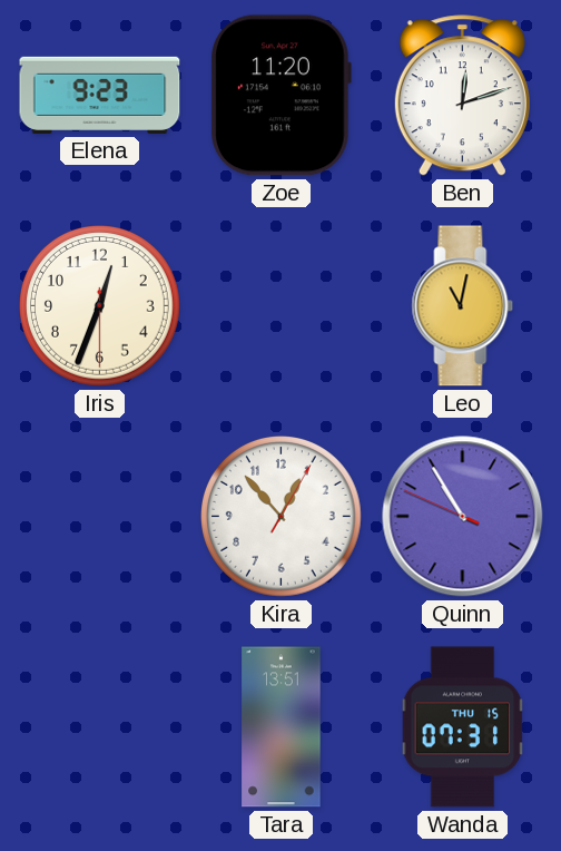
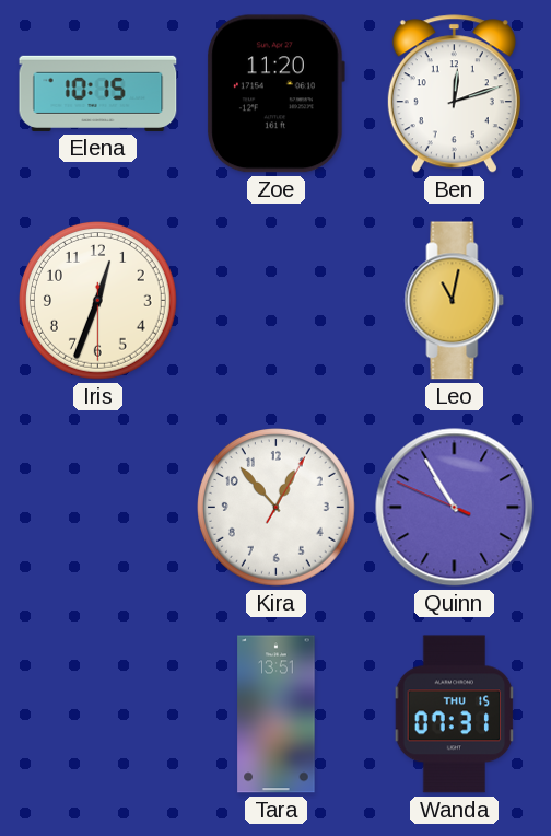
Elena: 9:23 -> 10:15 (98, 93)
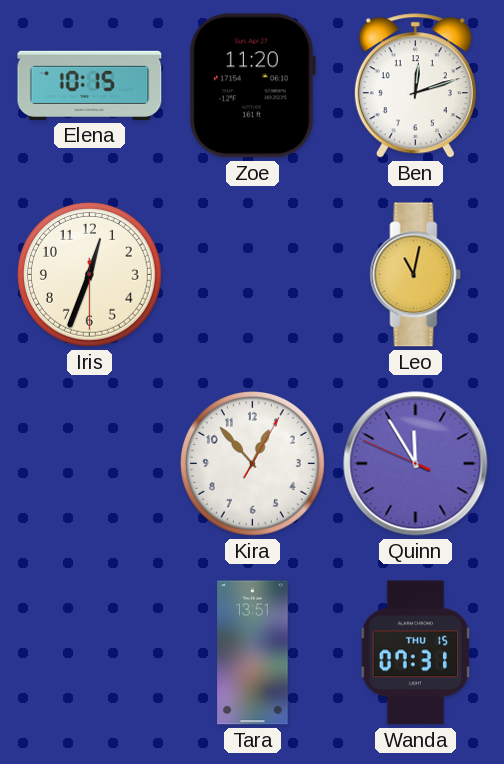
Quinn: 10:54 -> 11:54 (416, 464)
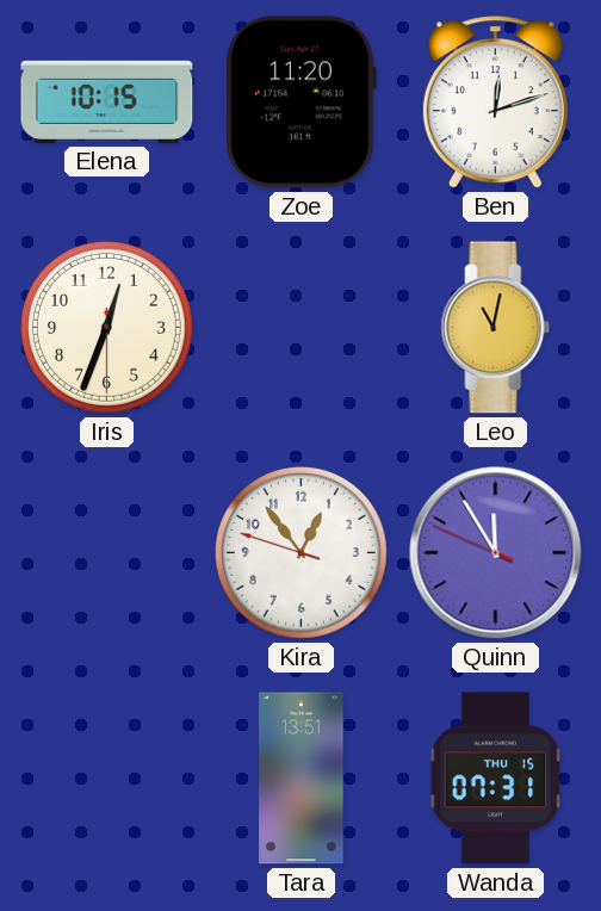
Kira: 12:53:05 -> 12:53:48 (302, 553)
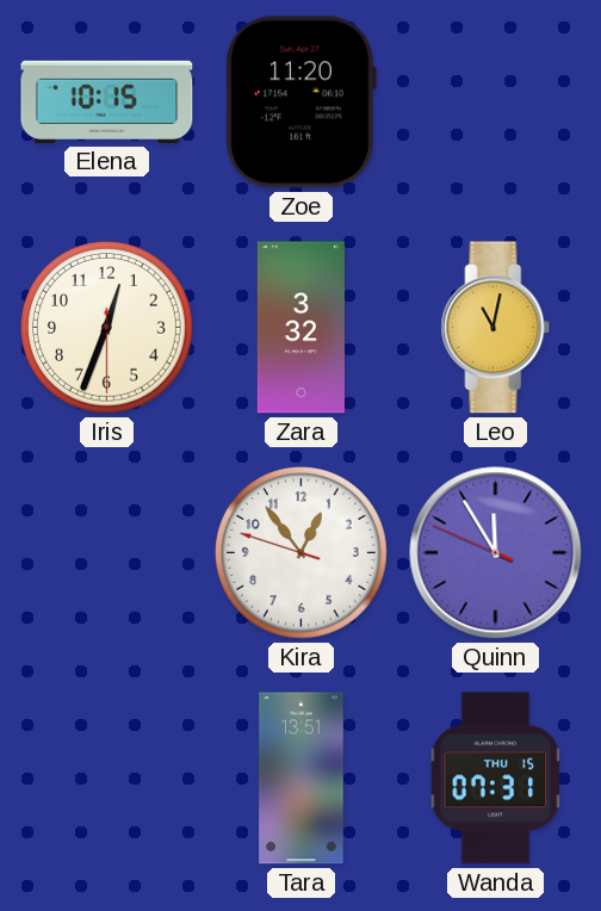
Ben: 12:12 -> none (495, 103)
Zara: none -> 3:32 (300, 328)
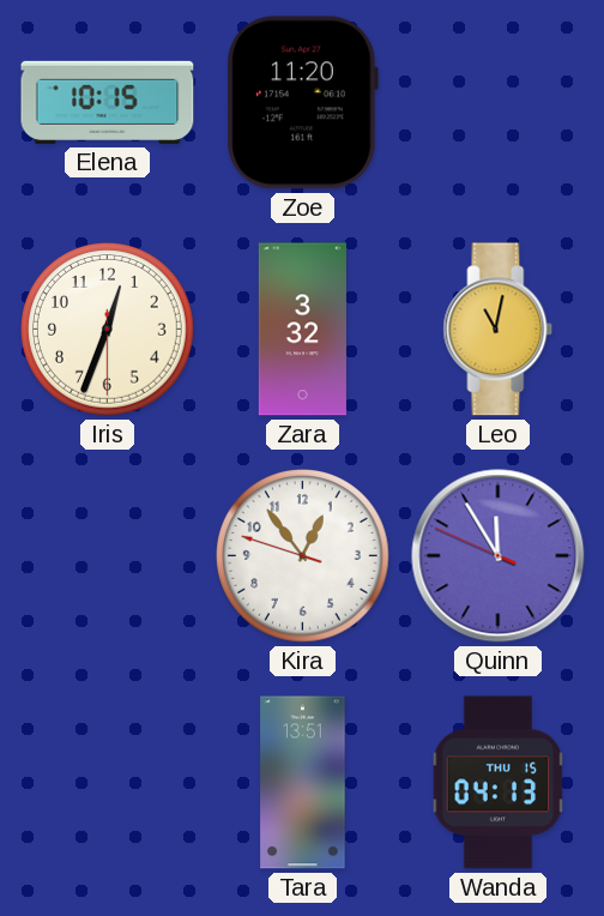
Wanda: 07:31 -> 04:13 (499, 783)
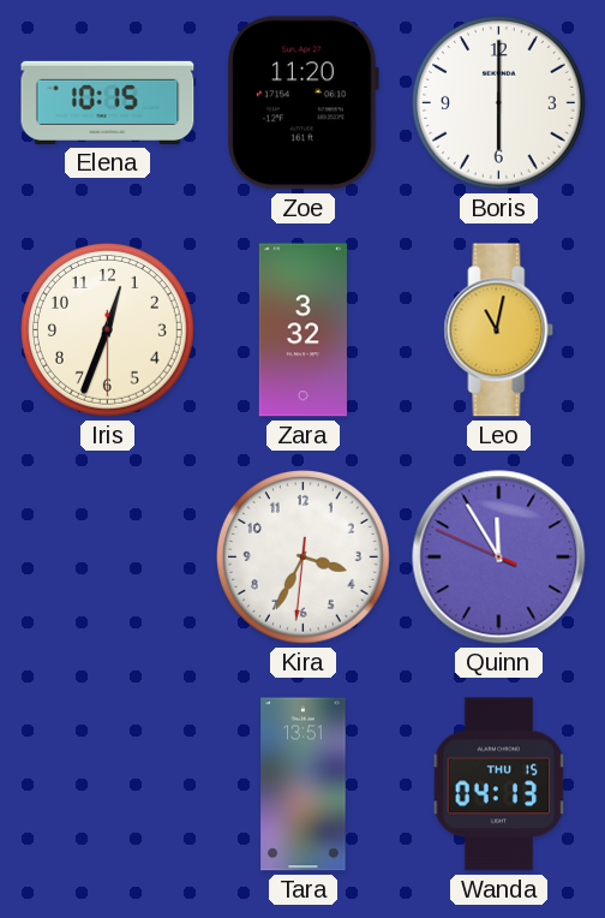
Boris: none -> 6:00 (499, 103)
Kira: 12:53 -> 3:34 (304, 558)
